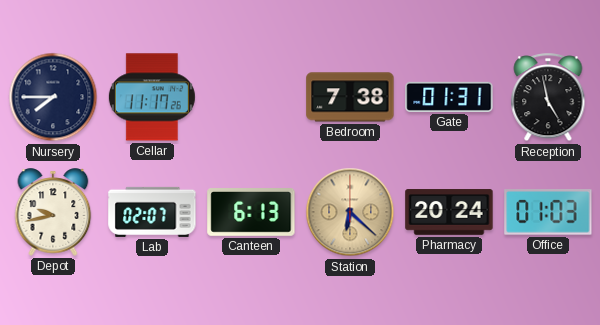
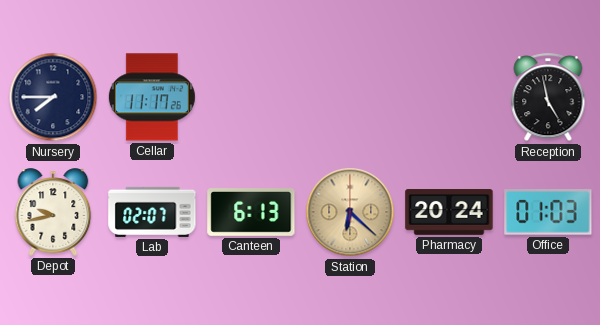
Bedroom: 7:38 -> none (350, 97)
Gate: 01:31 -> none (449, 97)
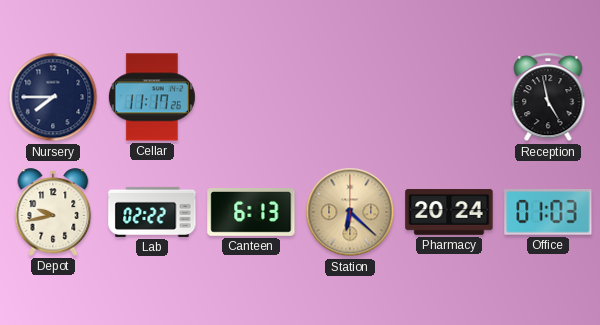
Lab: 02:07 -> 02:22 (152, 212)
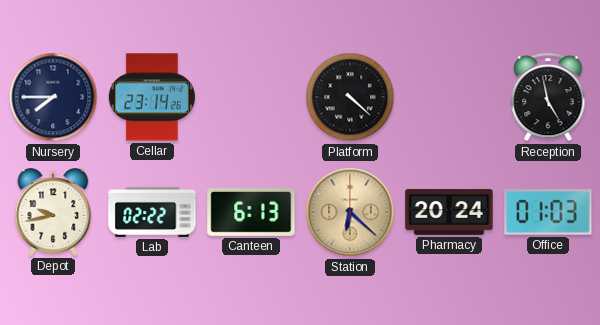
Cellar: 11:17 -> 23:14 (152, 97)
Platform: none -> 4:22 (350, 97)
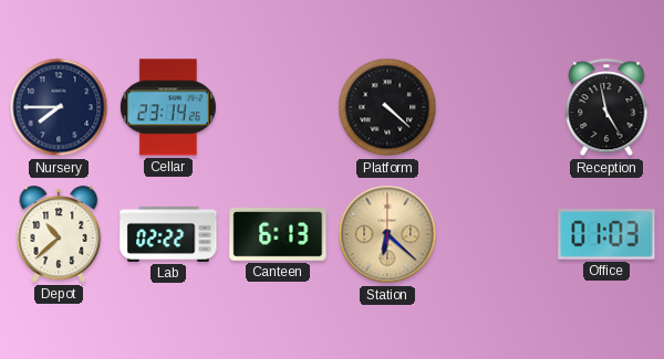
Depot: 9:43 -> 10:38 (59, 234)
Pharmacy: 20:24 -> none (449, 212)
